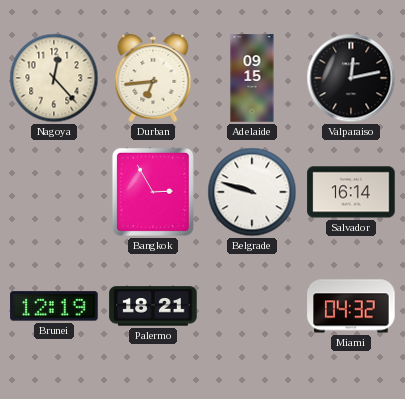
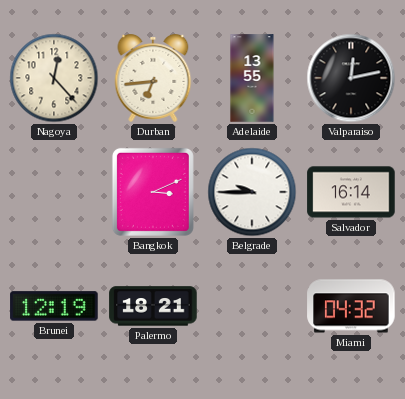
Adelaide: 09:15 -> 13:55 (252, 78)
Bangkok: 2:55 -> 3:11 (153, 192)
Belgrade: 9:48 -> 9:45 (252, 192)
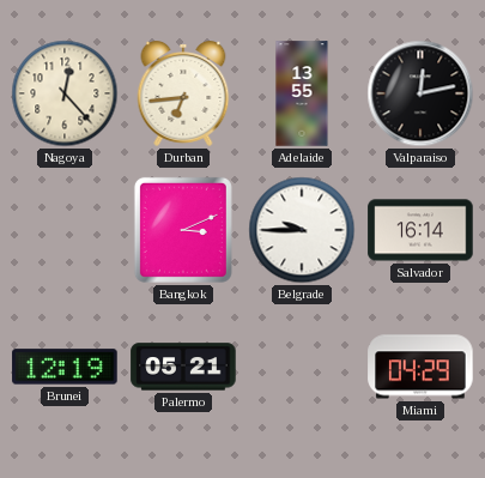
Palermo: 18:21 -> 05:21 (183, 367)
Miami: 04:32 -> 04:29 (420, 367)
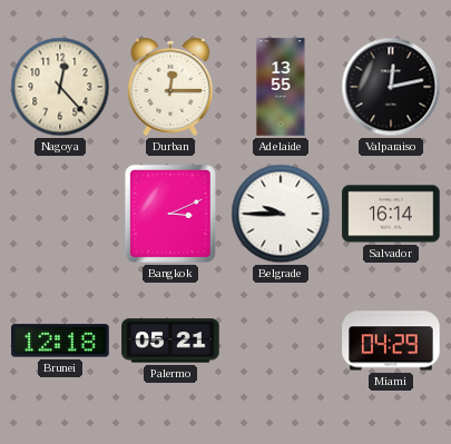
Durban: 6:44 -> 12:15 (170, 88)
Brunei: 12:19 -> 12:18 (60, 341)
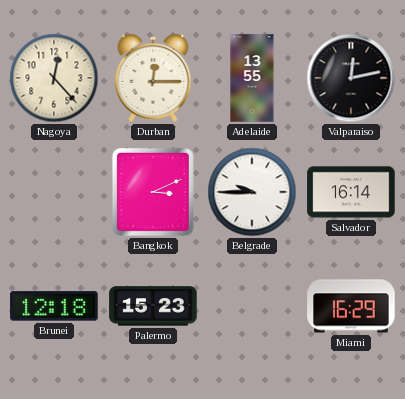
Palermo: 05:21 -> 15:23 (153, 306)
Miami: 04:29 -> 16:29 (351, 306)
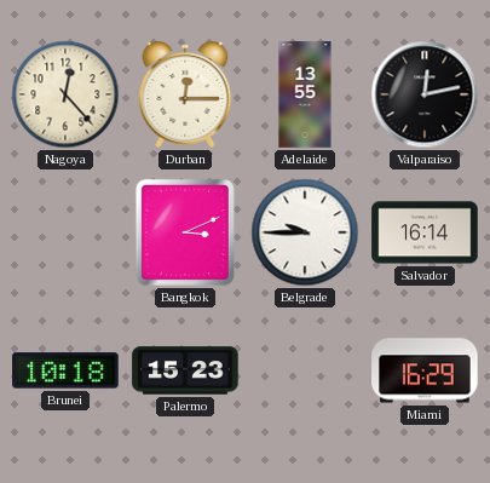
Brunei: 12:18 -> 10:18 (65, 370)
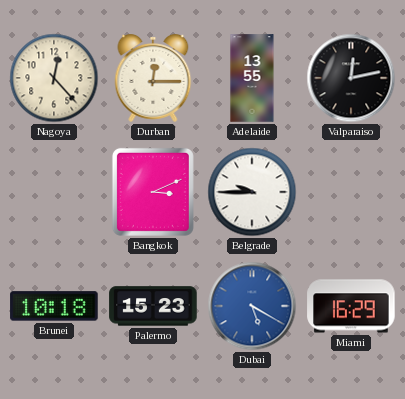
Salvador: 16:14 -> none (425, 232)
Dubai: none -> 5:20 (252, 306)
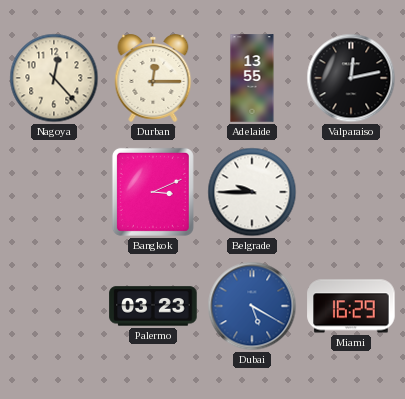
Brunei: 10:18 -> none (54, 306)
Palermo: 15:23 -> 03:23 (153, 306)
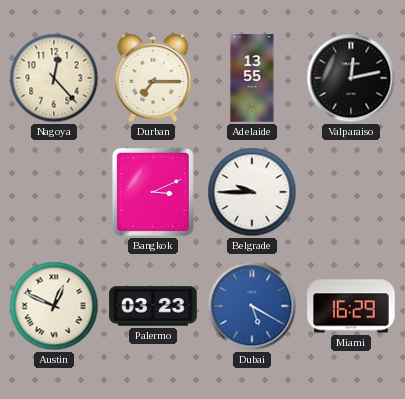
Durban: 12:15 -> 7:15 (153, 79)
Austin: none -> 12:49 (54, 306)
